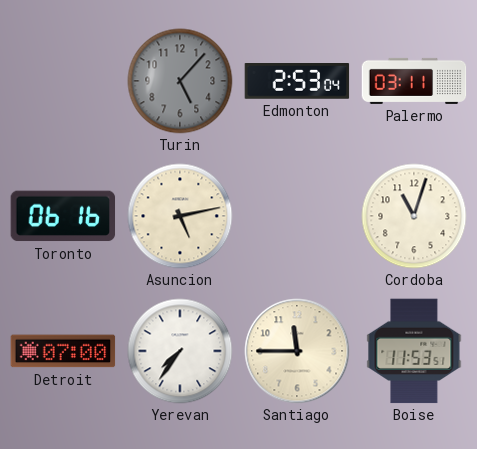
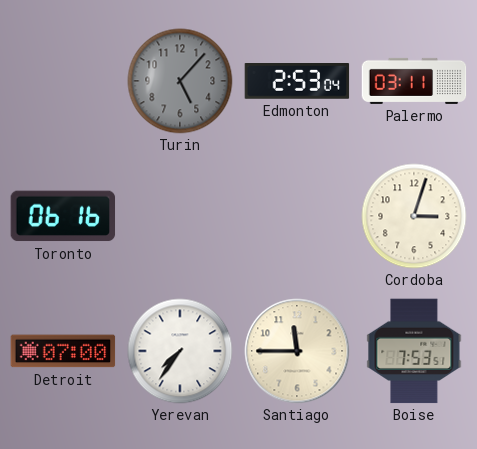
Asuncion: 5:13 -> none (180, 216)
Cordoba: 11:03 -> 3:03 (414, 216)
Boise: 11:53 -> 7:53 (414, 351)
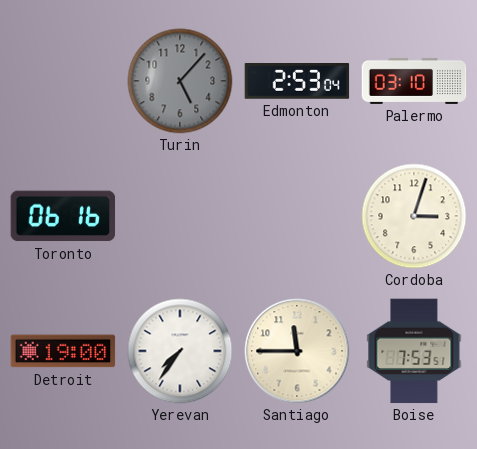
Palermo: 03:11 -> 03:10 (414, 81)
Detroit: 07:00 -> 19:00 (63, 351)
